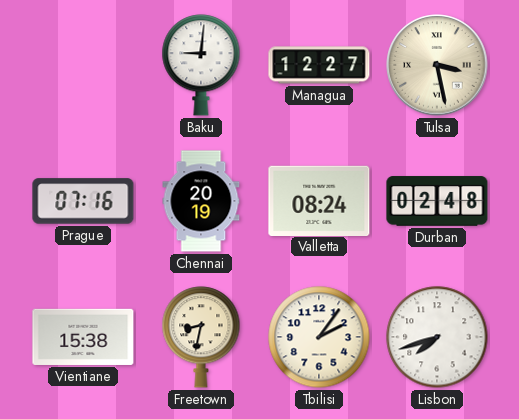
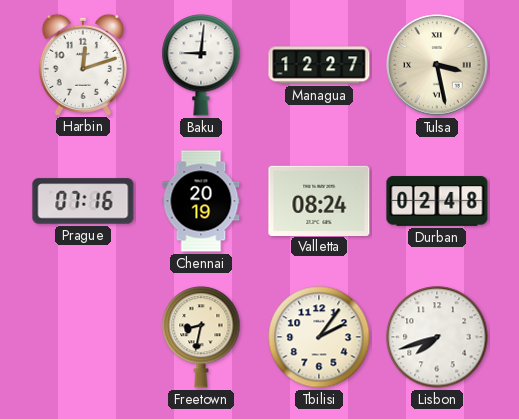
Harbin: none -> 12:12 (83, 64)
Vientiane: 15:38 -> none (83, 337)
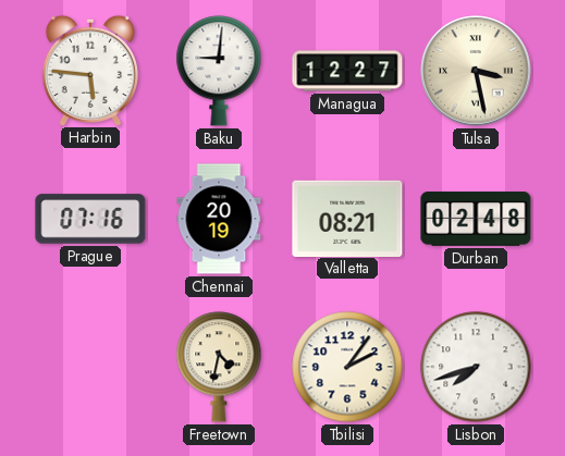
Harbin: 12:12 -> 5:46 (90, 70)
Valletta: 08:24 -> 08:21 (347, 218)
Freetown: 8:32 -> 4:32 (219, 367)
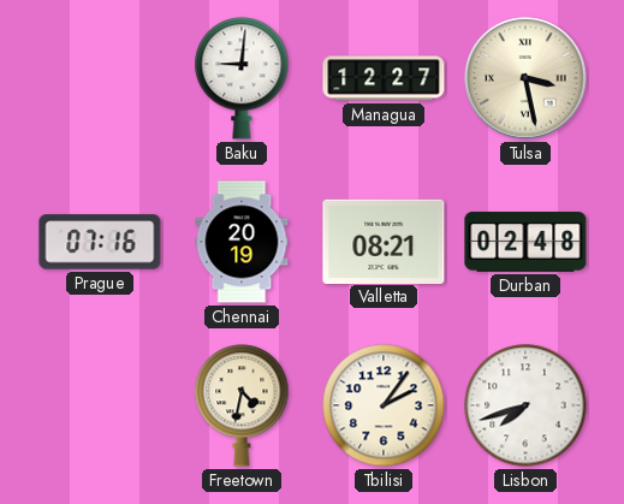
Harbin: 5:46 -> none (90, 70)
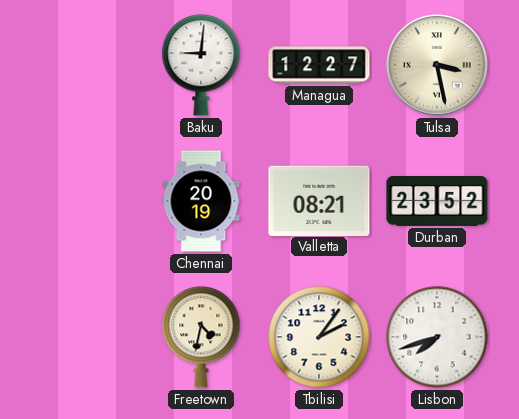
Prague: 07:16 -> none (100, 242)
Durban: 02:48 -> 23:52 (437, 201)
